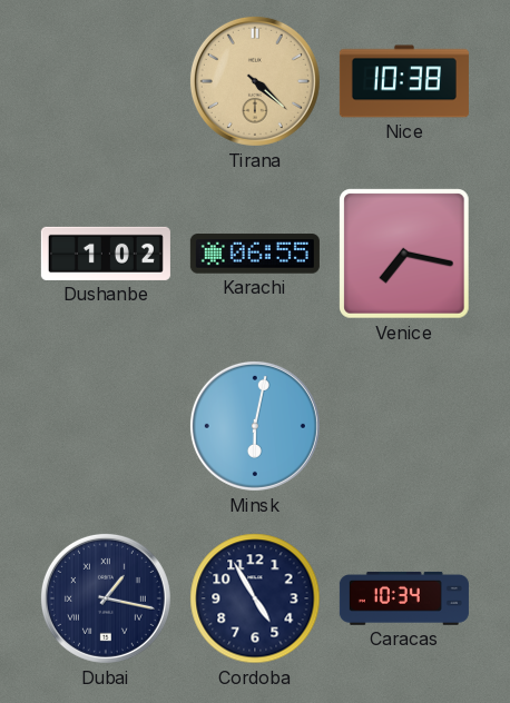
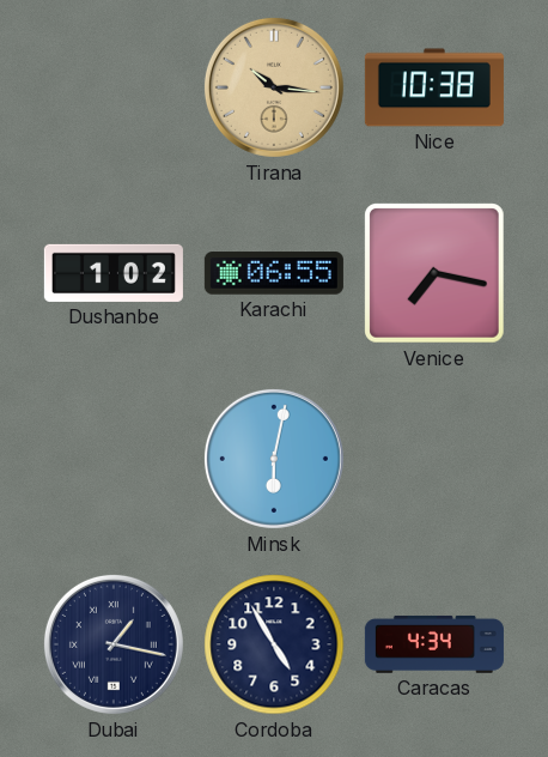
Tirana: 4:22 -> 10:16 (274, 87)
Caracas: 10:34 -> 4:34 (434, 644)
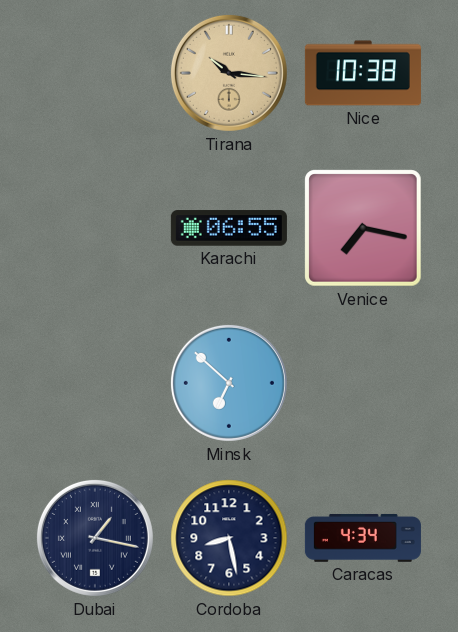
Dushanbe: 1:02 -> none (114, 273)
Minsk: 6:02 -> 6:52 (229, 383)
Cordoba: 4:55 -> 8:28 (229, 538)
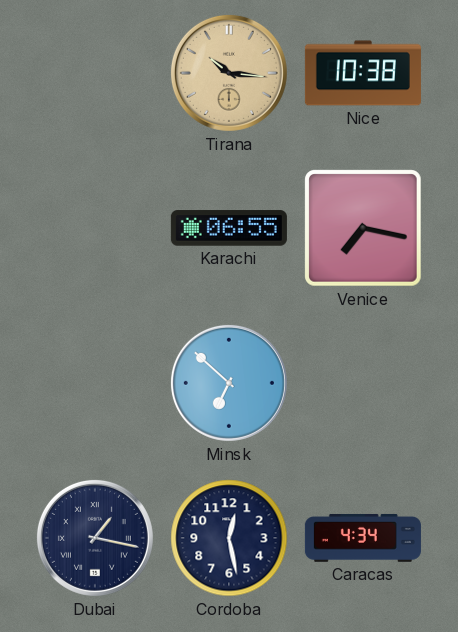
Cordoba: 8:28 -> 12:28 (229, 538)
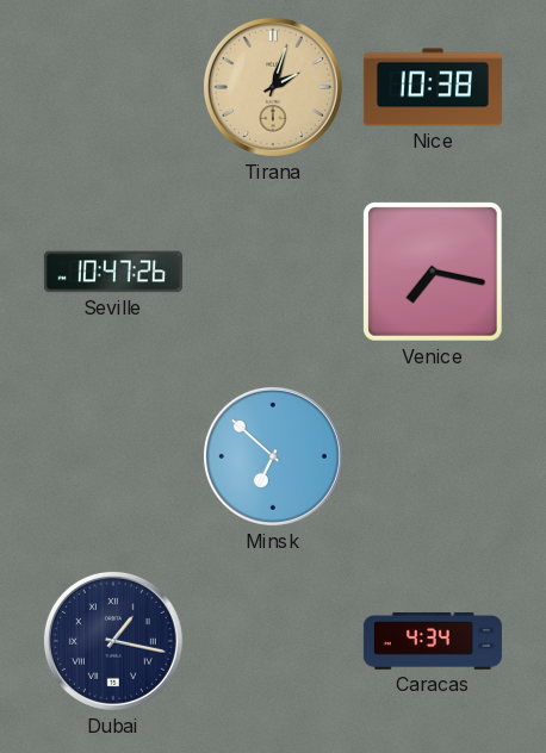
Tirana: 10:16 -> 2:03 (273, 87)
Seville: none -> 10:47 (113, 272)
Karachi: 06:55 -> none (229, 228)
Cordoba: 12:28 -> none (229, 538)
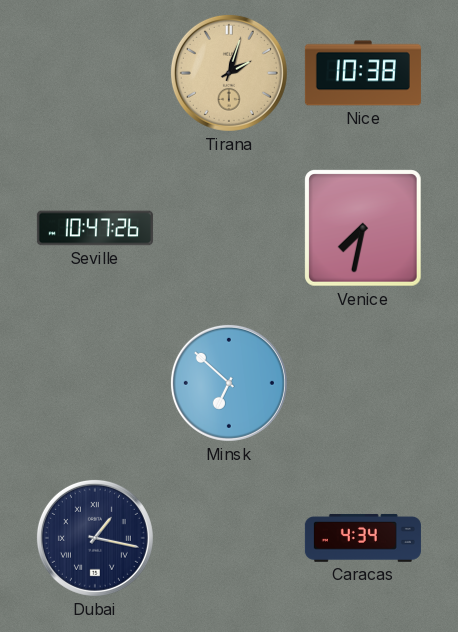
Venice: 7:17 -> 7:32 (364, 229)
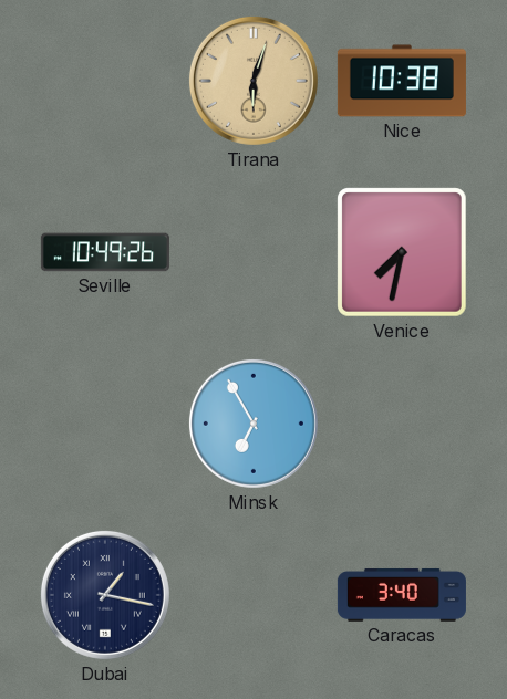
Tirana: 2:03 -> 6:03 (253, 81)
Seville: 10:47 -> 10:49 (105, 252)
Minsk: 6:52 -> 6:55 (253, 424)
Caracas: 4:34 -> 3:40 (402, 595)
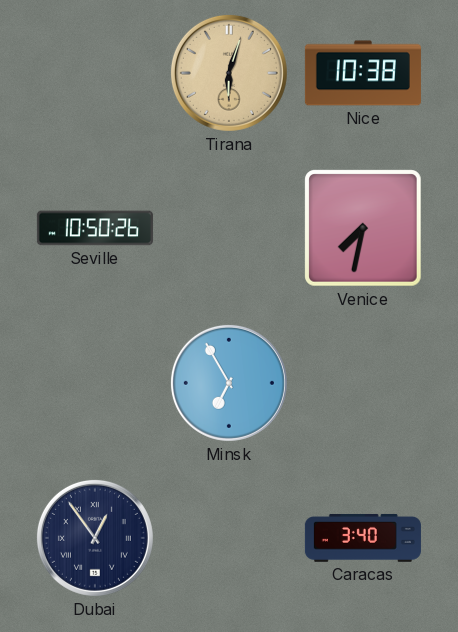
Seville: 10:49 -> 10:50 (95, 228)
Dubai: 1:17 -> 12:54 (95, 538)
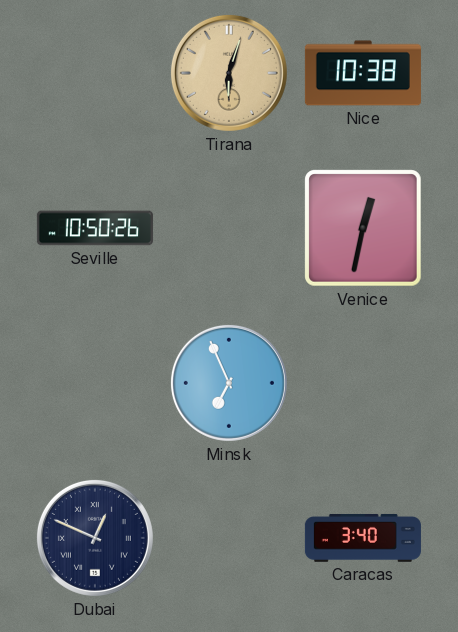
Venice: 7:32 -> 12:32 (364, 229)
Minsk: 6:55 -> 6:56 (229, 383)
Dubai: 12:54 -> 12:49 (95, 538)
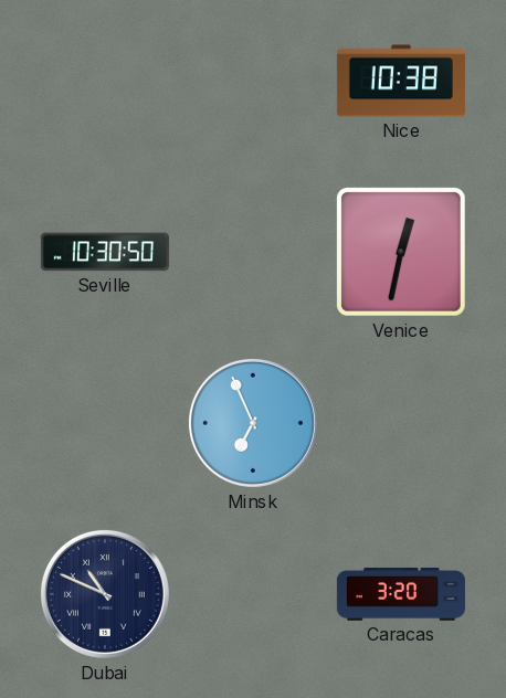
Tirana: 6:03 -> none (229, 73)
Seville: 10:50 -> 10:30 (105, 252)
Dubai: 12:49 -> 10:49 (105, 594)
Caracas: 3:40 -> 3:20 (401, 594)
